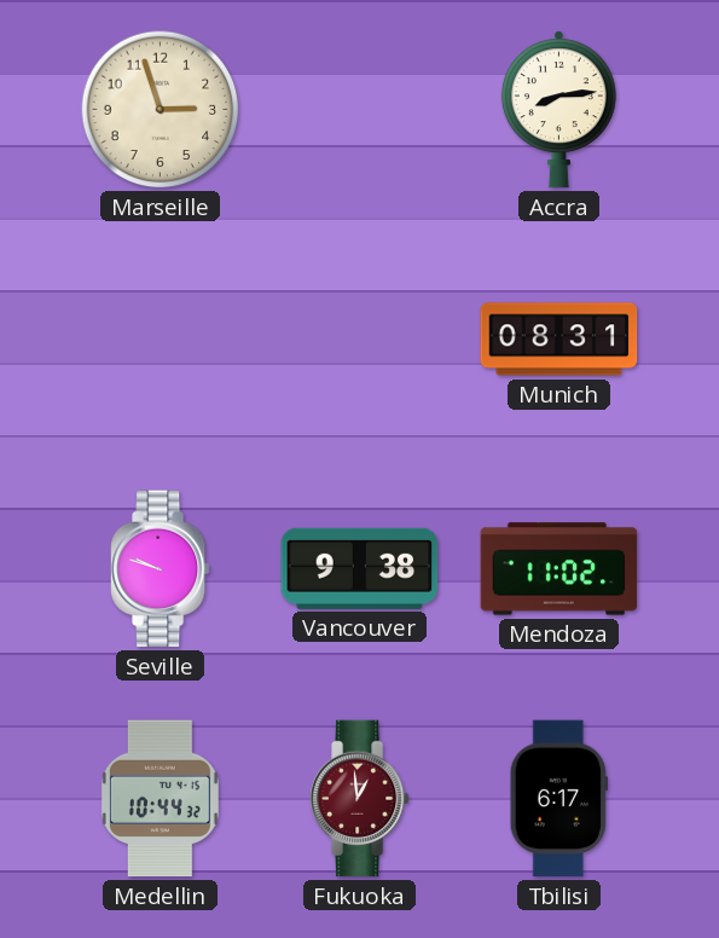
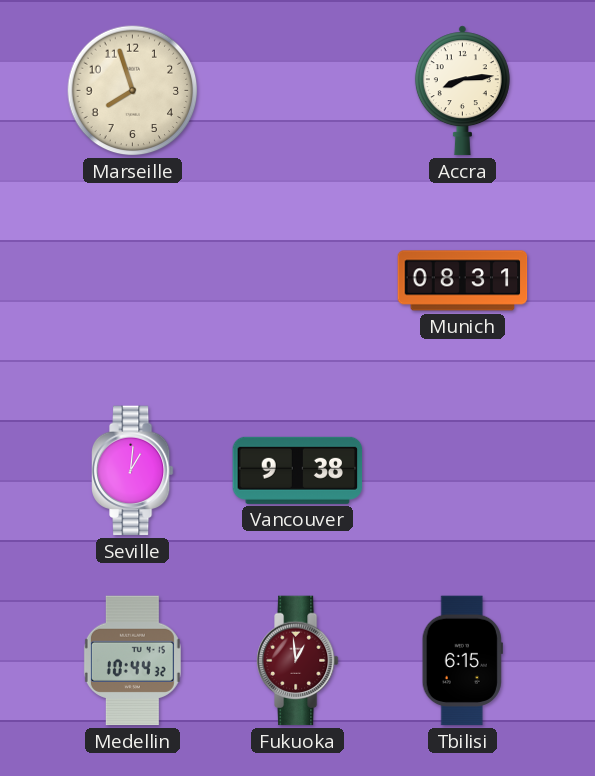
Marseille: 2:57 -> 7:57 (133, 91)
Seville: 9:48 -> 1:01 (133, 471)
Mendoza: 11:02 -> none (559, 569)
Tbilisi: 6:17 -> 6:15 (462, 661)
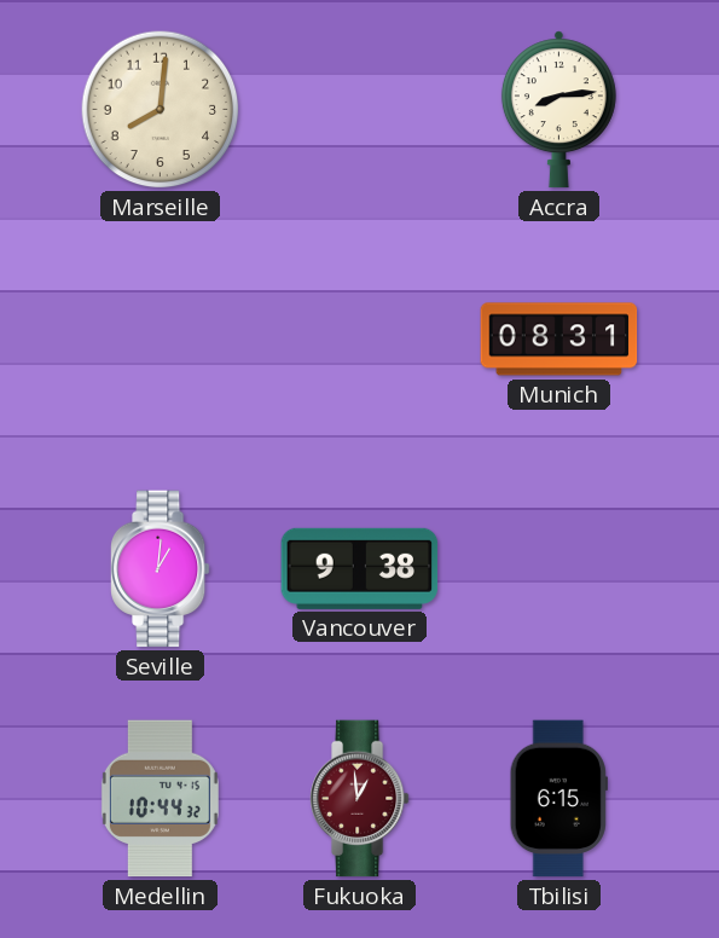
Marseille: 7:57 -> 8:01 (161, 110)
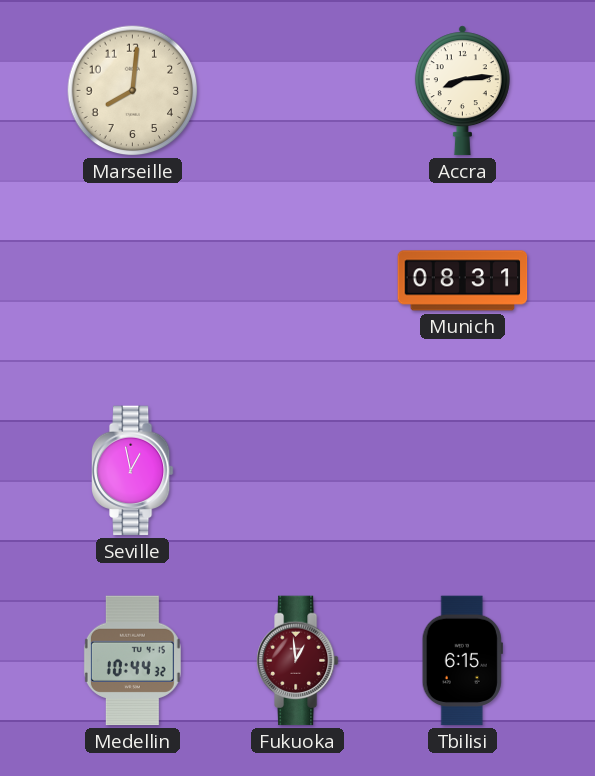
Seville: 1:01 -> 12:58 (133, 471)
Vancouver: 9:38 -> none (360, 568)
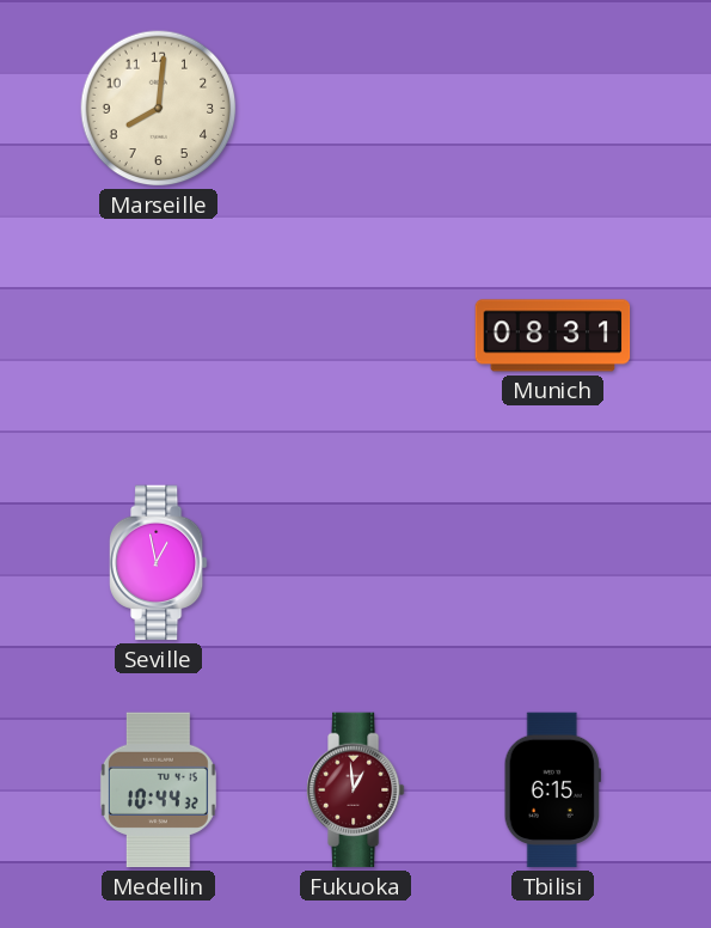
Accra: 8:14 -> none (462, 91)
